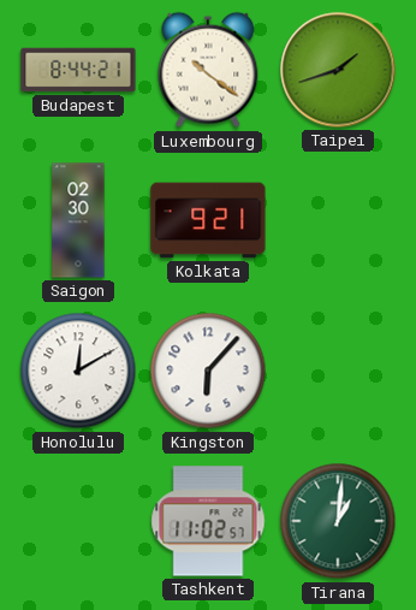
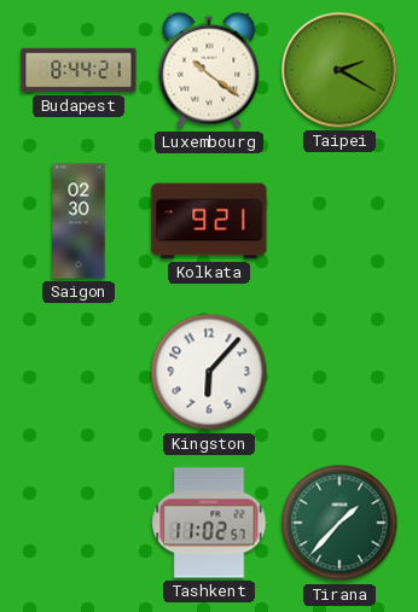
Taipei: 1:42 -> 2:20 (339, 70)
Honolulu: 12:10 -> none (78, 371)
Tirana: 1:01 -> 1:37 (339, 523)
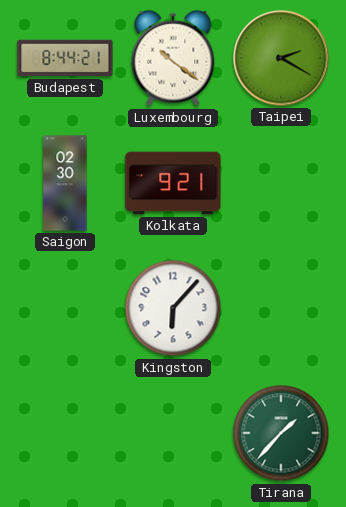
Tashkent: 11:02 -> none (209, 523)
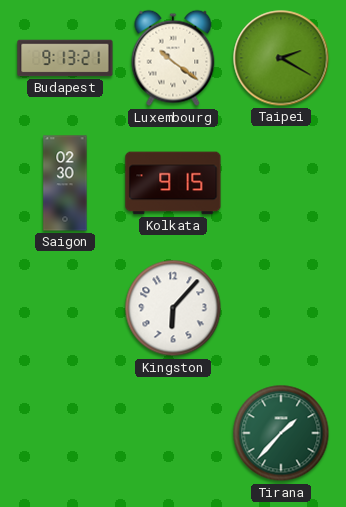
Budapest: 8:44 -> 9:13 (65, 58)
Kolkata: 9:21 -> 9:15 (173, 183)
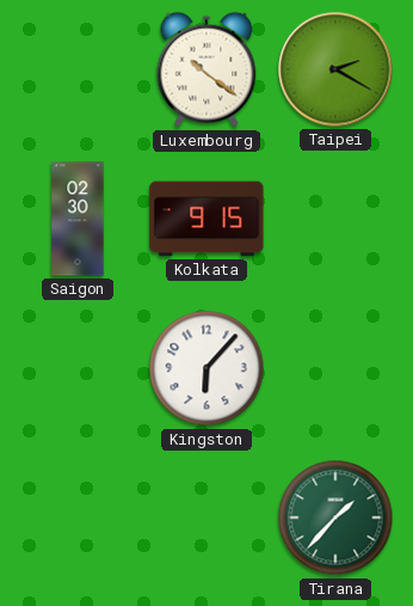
Budapest: 9:13 -> none (65, 58)
